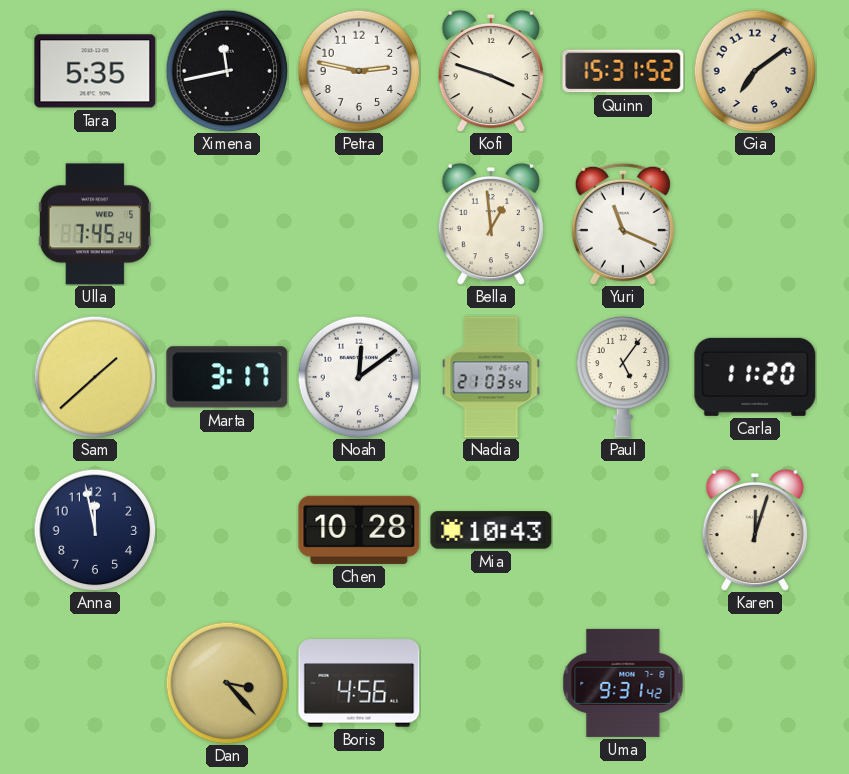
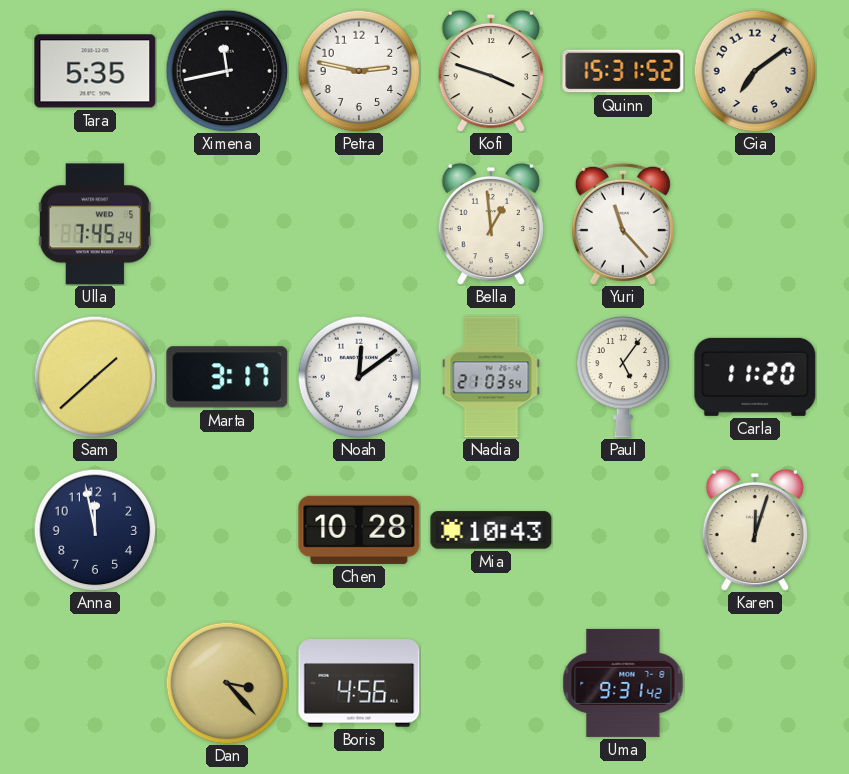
Yuri: 11:19 -> 11:23 (623, 224)
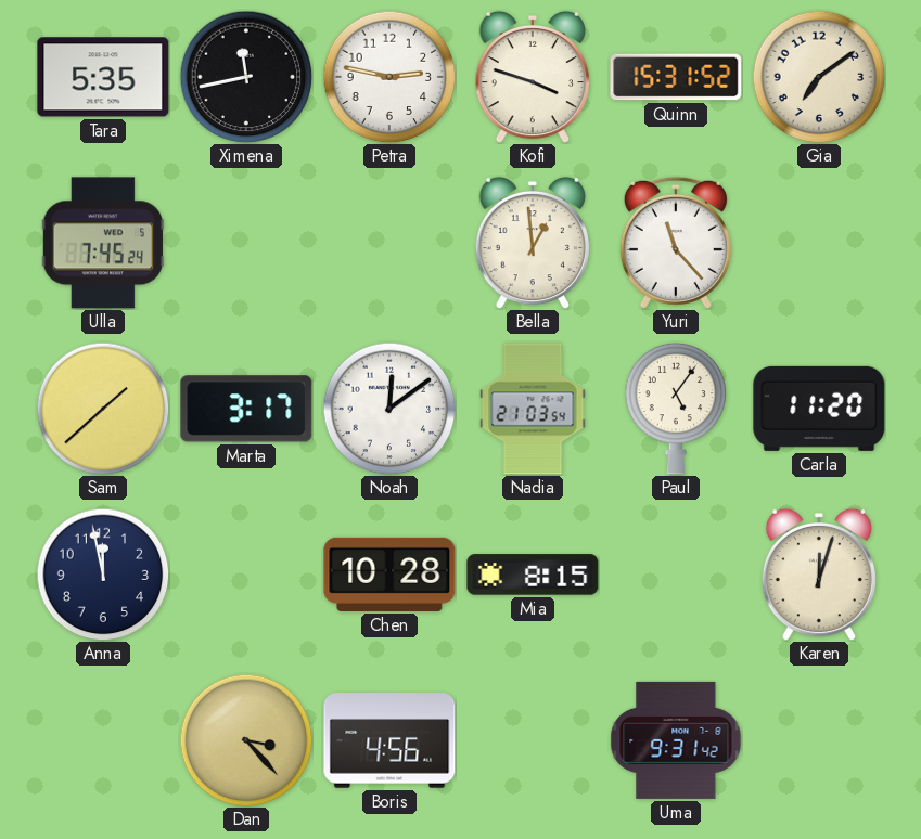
Mia: 10:43 -> 8:15 (533, 575)
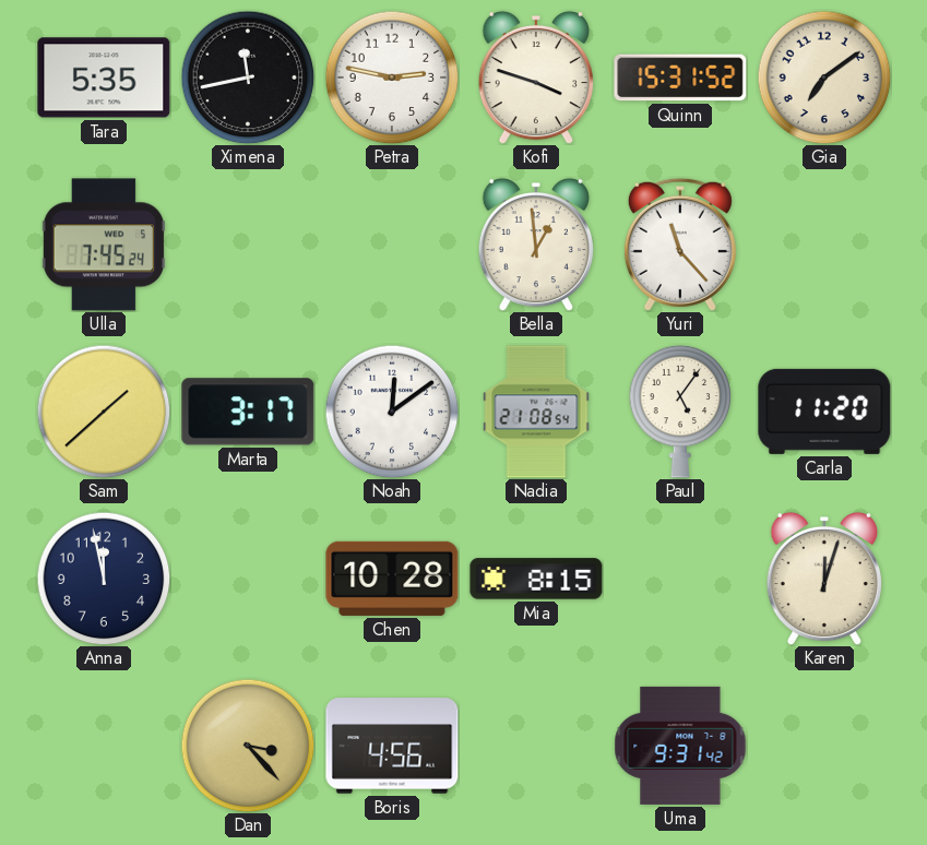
Nadia: 21:03 -> 21:08 (536, 412)
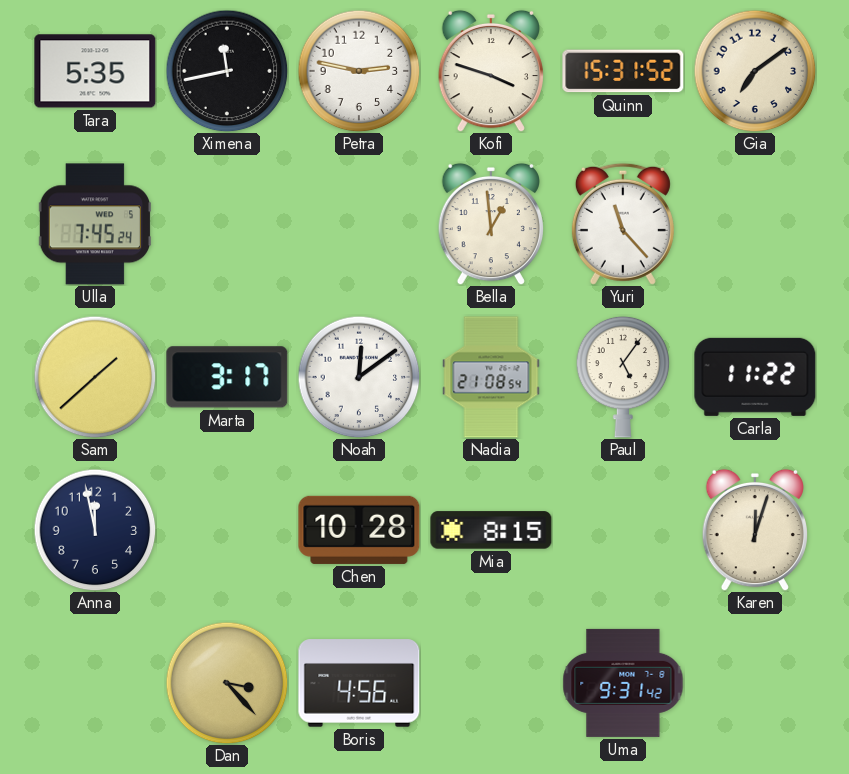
Carla: 11:20 -> 11:22 (755, 377)
